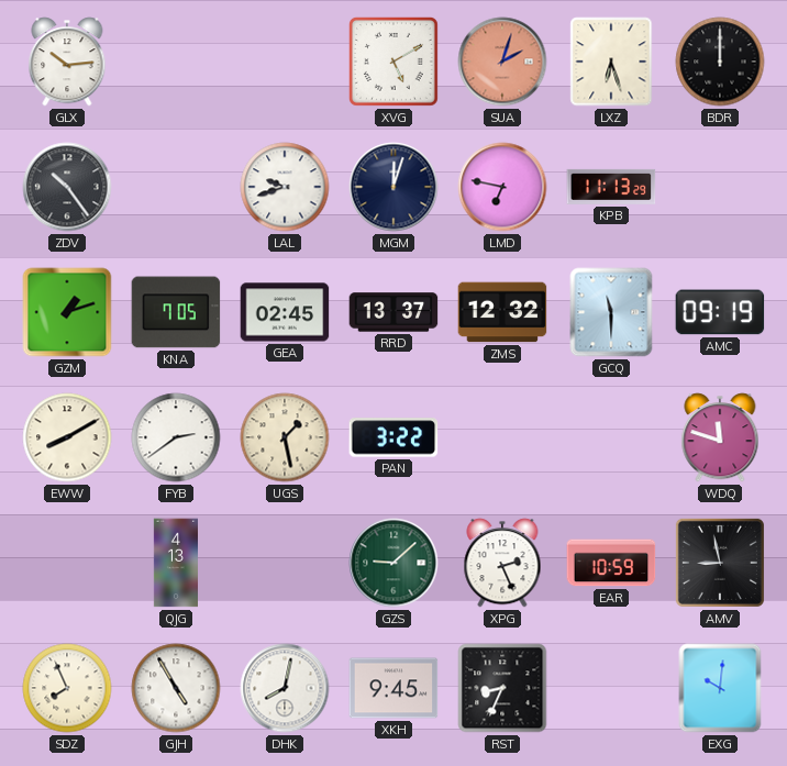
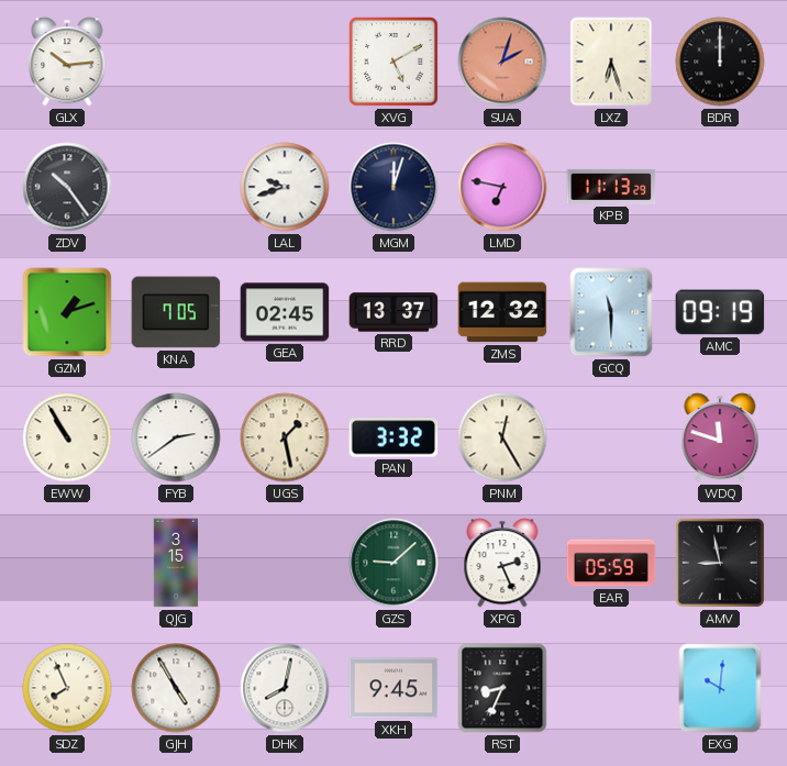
EWW: 8:10 -> 10:55 (67, 437)
PAN: 3:22 -> 3:32 (393, 437)
PNM: none -> 12:25 (502, 437)
QJG: 4:13 -> 3:15 (175, 563)
EAR: 10:59 -> 05:59 (611, 563)
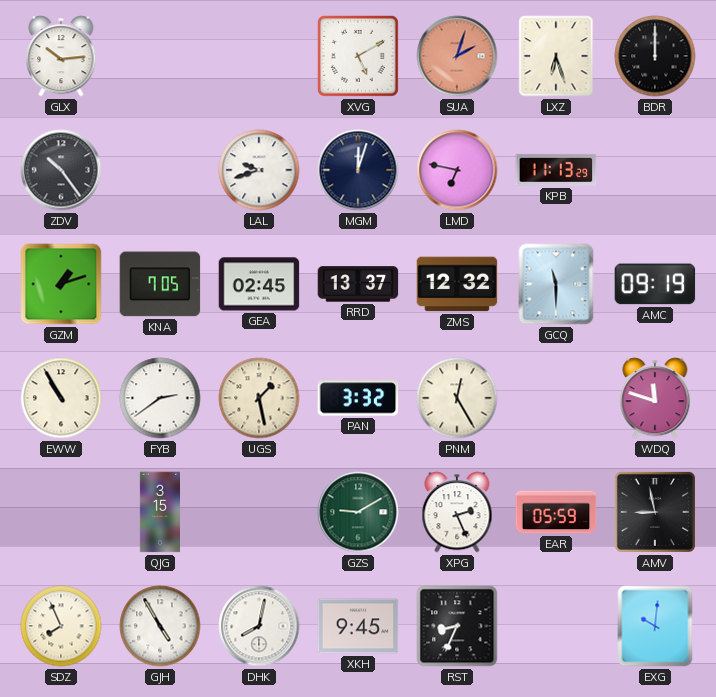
GZS: 9:08 -> 9:10 (358, 512)
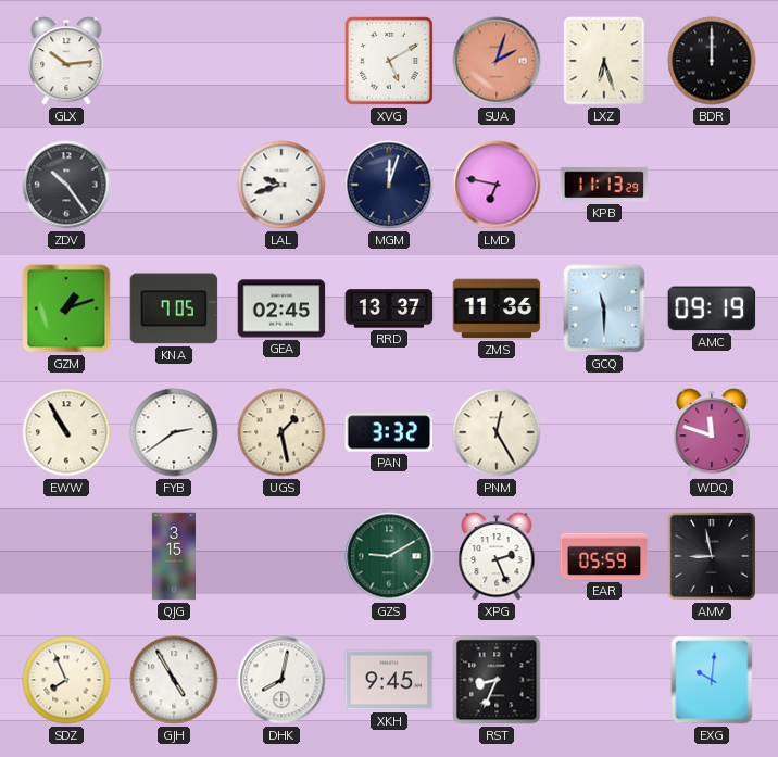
ZMS: 12:32 -> 11:36 (497, 308)
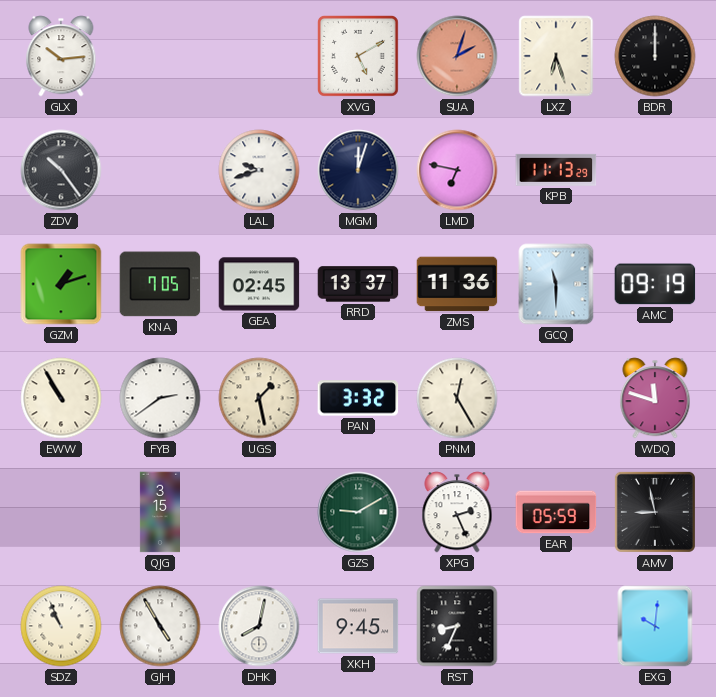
SDZ: 7:56 -> 10:56 (61, 626)
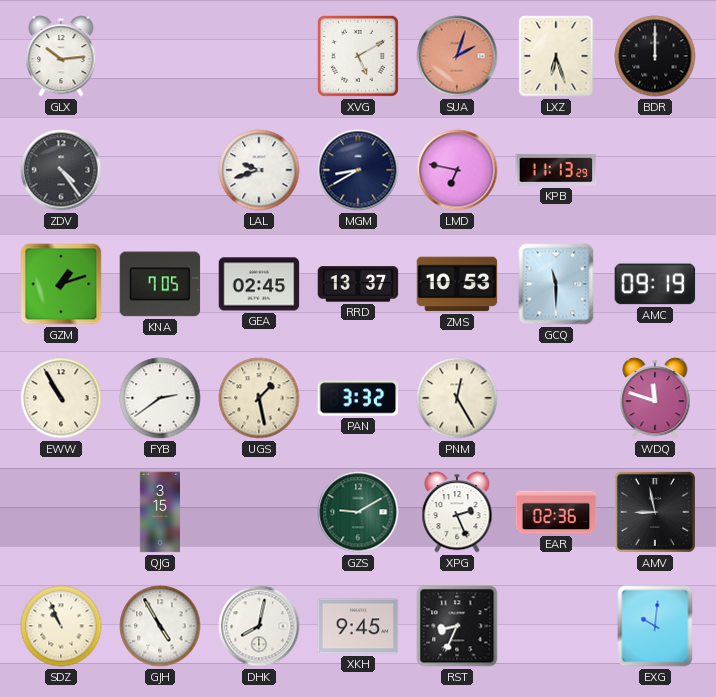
ZDV: 10:24 -> 4:24 (61, 170)
MGM: 12:03 -> 8:40 (358, 170)
ZMS: 11:36 -> 10:53 (457, 284)
EAR: 05:59 -> 02:36 (556, 512)
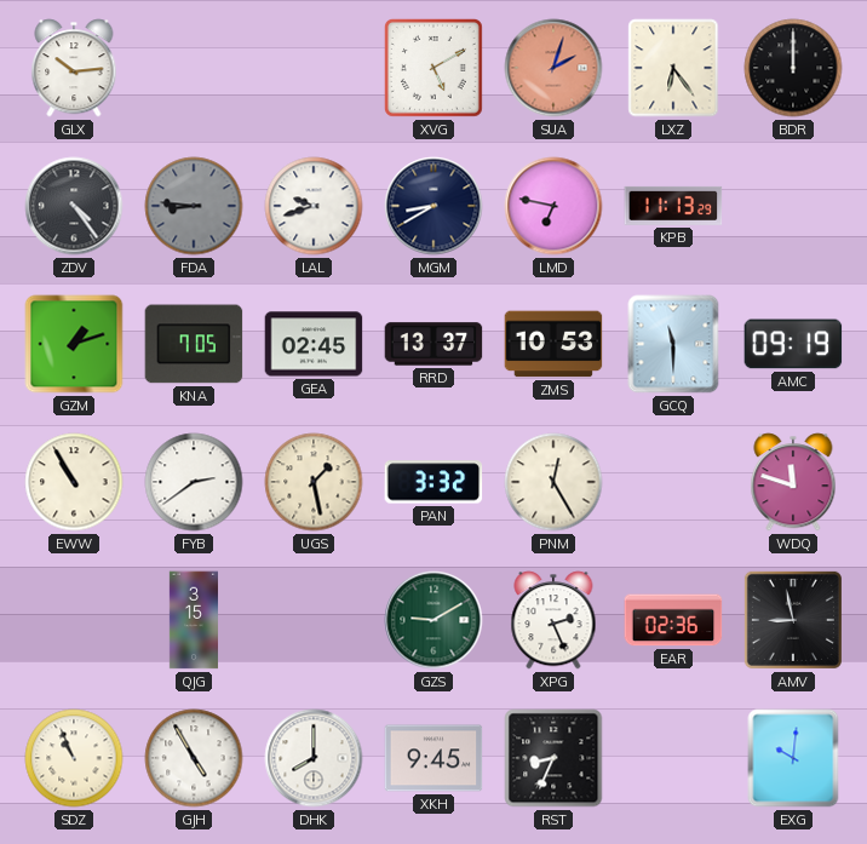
LXZ: 6:27 -> 6:24 (673, 68)
FDA: none -> 8:46 (194, 206)
DHK: 8:02 -> 8:00 (314, 758)
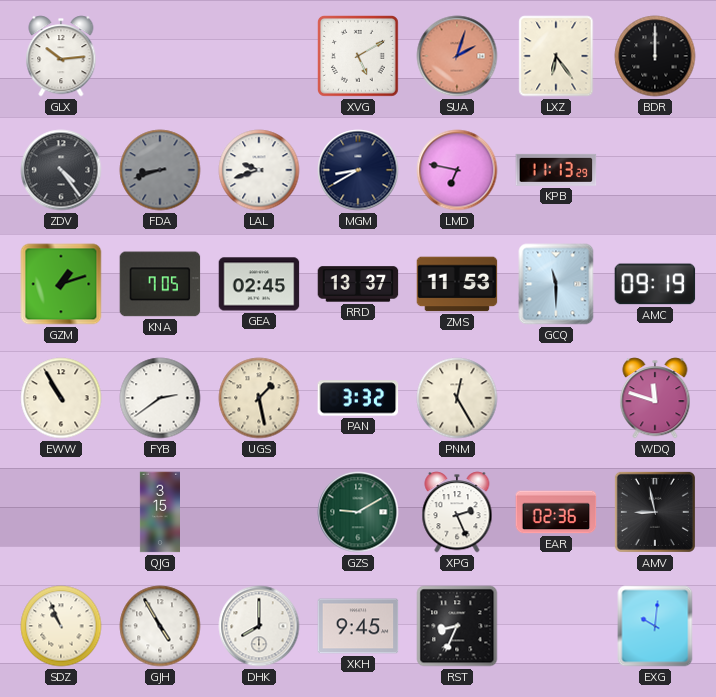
FDA: 8:46 -> 8:42 (160, 170)
ZMS: 10:53 -> 11:53 (457, 284)
